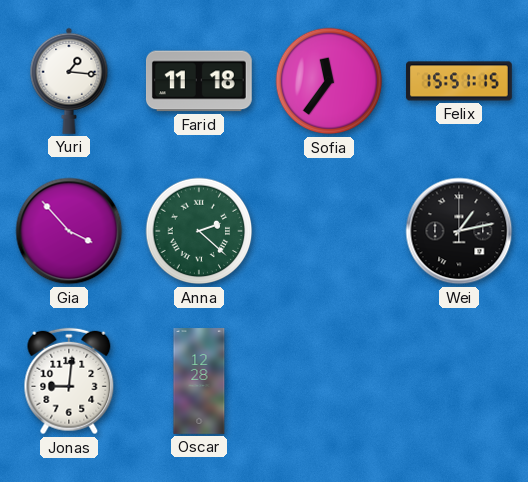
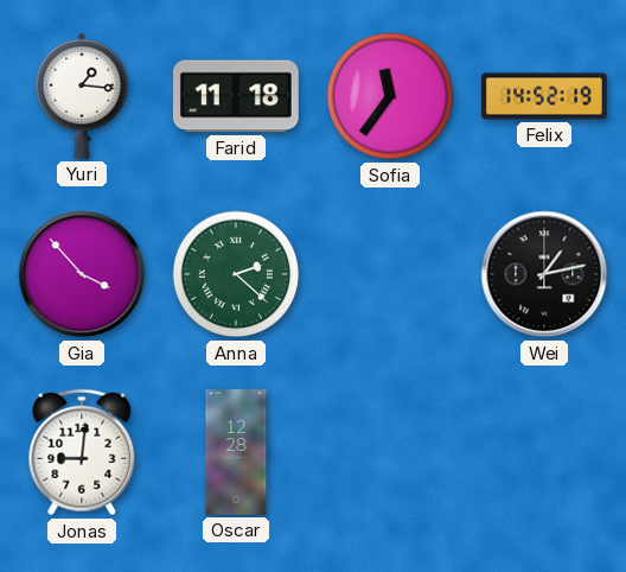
Felix: 15:51 -> 14:52 (544, 96)
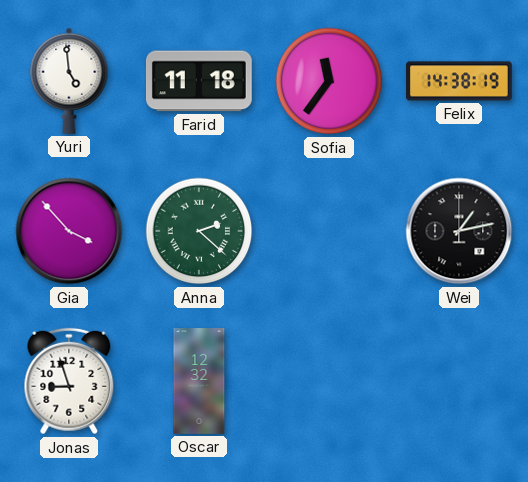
Yuri: 1:16 -> 4:59 (69, 81)
Felix: 14:52 -> 14:38 (459, 81)
Jonas: 9:01 -> 8:57 (69, 381)
Oscar: 12:28 -> 12:32 (199, 381)
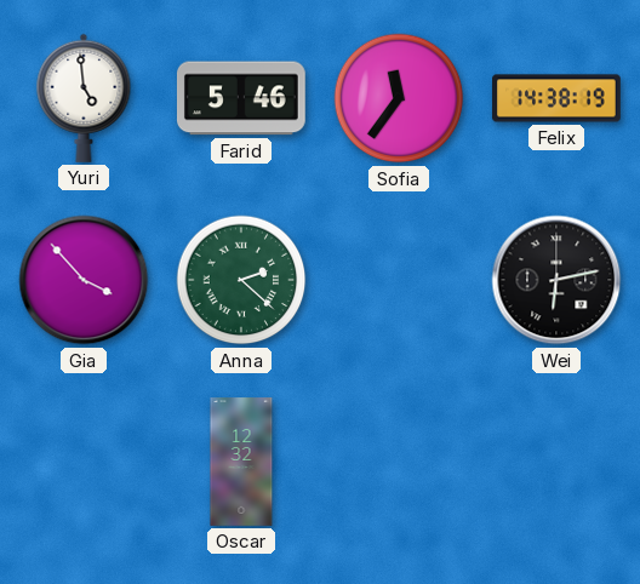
Farid: 11:18 -> 5:46 (241, 98)
Wei: 1:13 -> 6:13 (556, 280)
Jonas: 8:57 -> none (69, 381)
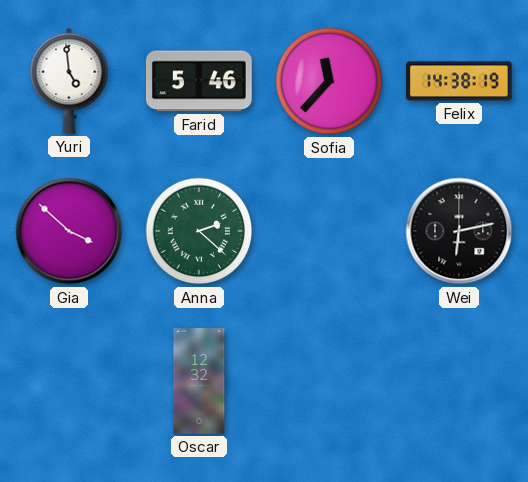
Sofia: 11:36 -> 11:37 (329, 81)
Gia: 3:53 -> 3:52 (69, 231)
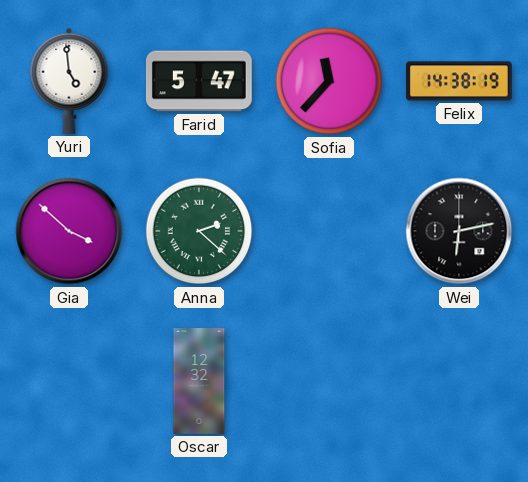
Farid: 5:46 -> 5:47 (199, 81)
